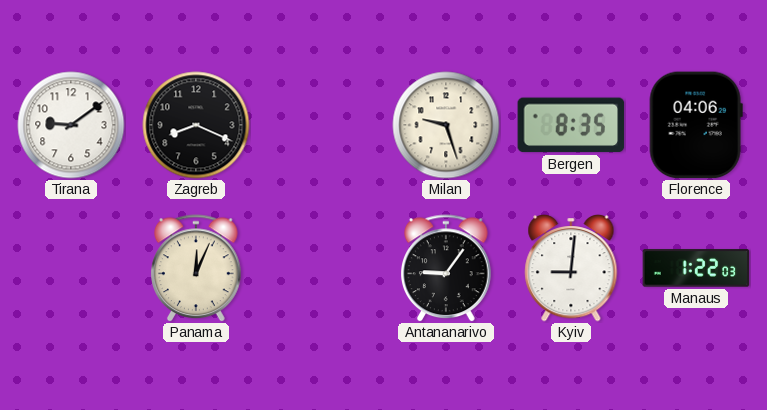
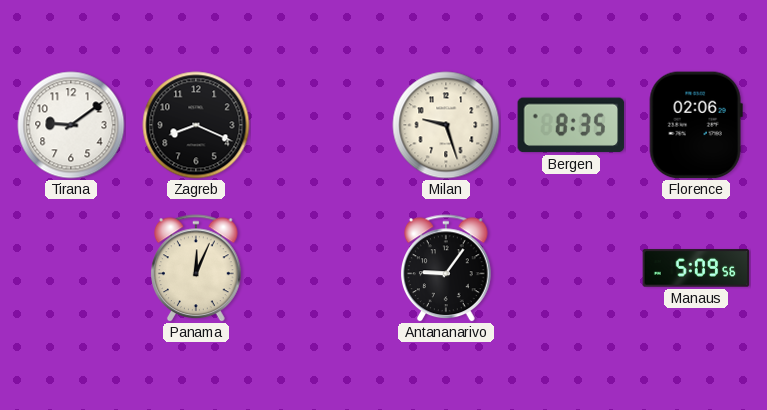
Florence: 04:06 -> 02:06 (696, 125)
Kyiv: 9:01 -> none (571, 269)
Manaus: 1:22 -> 5:09 (696, 268)
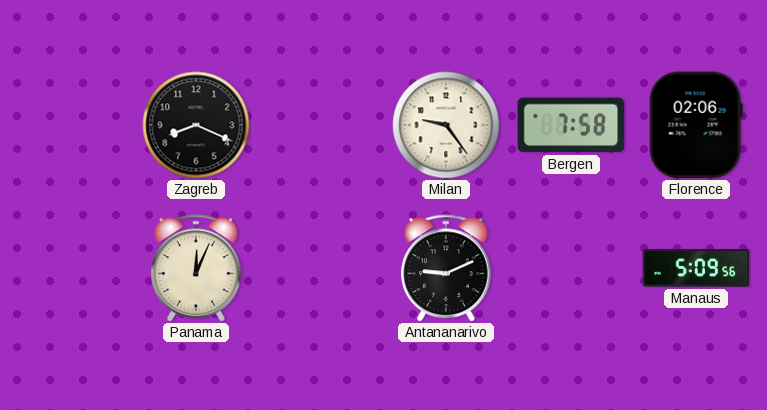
Tirana: 9:09 -> none (71, 125)
Milan: 9:27 -> 9:24 (446, 125)
Bergen: 8:35 -> 7:58 (571, 125)
Antananarivo: 9:06 -> 9:11 (447, 268)
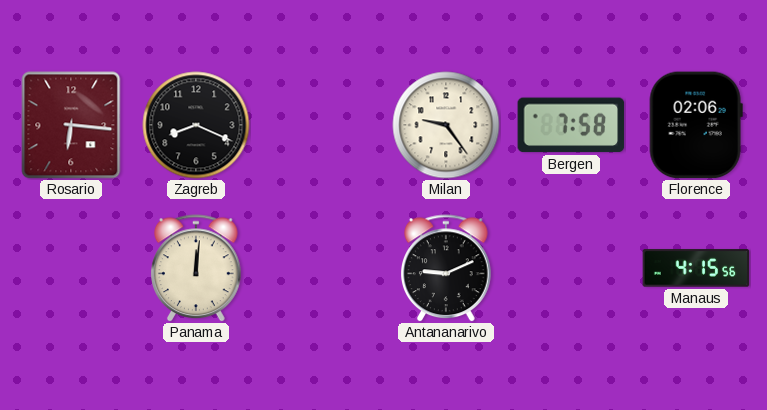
Rosario: none -> 6:16 (71, 125)
Panama: 12:04 -> 12:01 (197, 268)
Manaus: 5:09 -> 4:15 (696, 268)
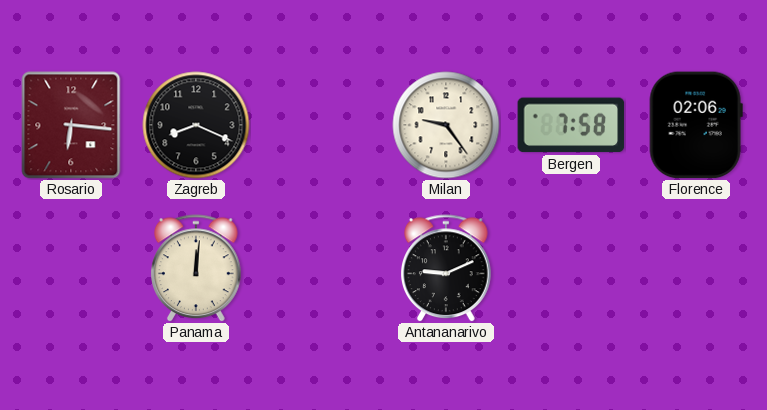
Manaus: 4:15 -> none (696, 268)
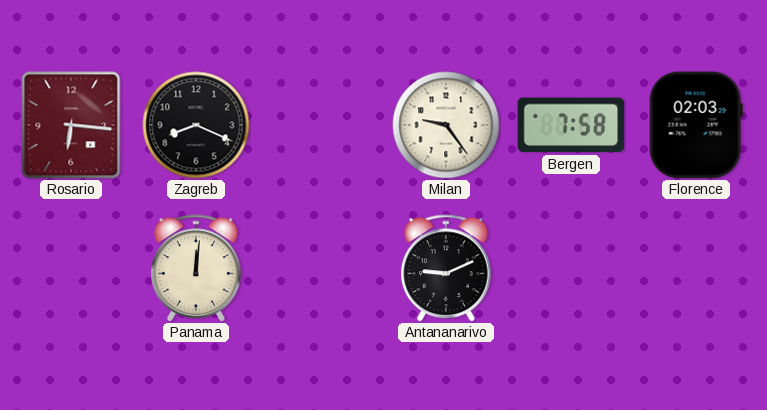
Florence: 02:06 -> 02:03 (696, 125)
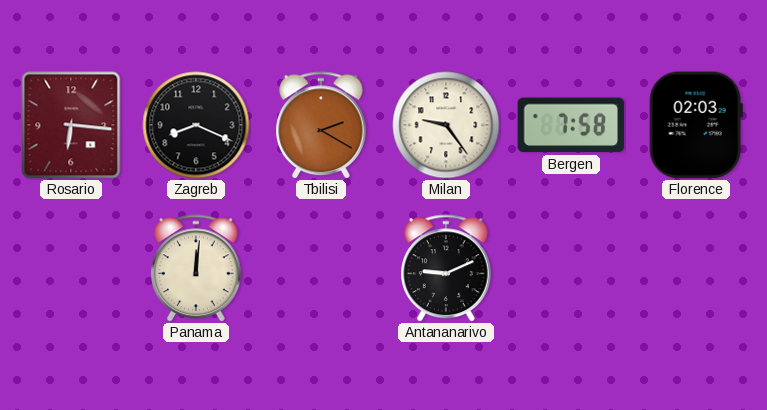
Tbilisi: none -> 2:20 (322, 125)
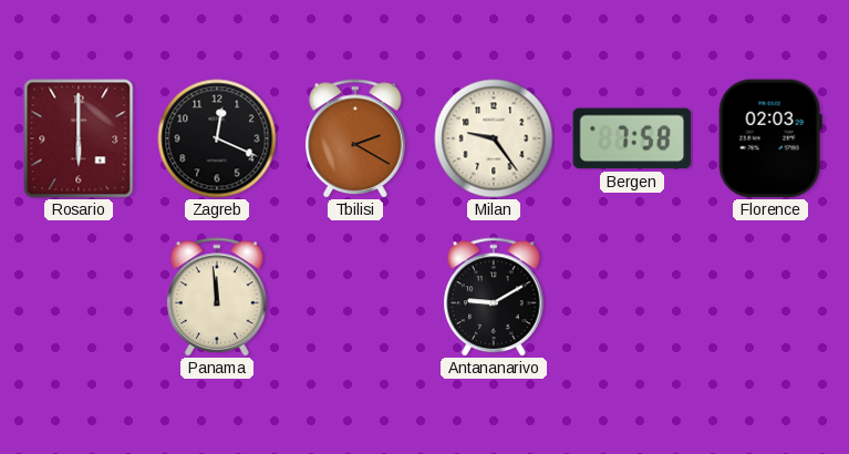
Rosario: 6:16 -> 6:00 (79, 138)
Zagreb: 8:19 -> 12:19 (217, 138)
Panama: 12:01 -> 11:59 (218, 297)
Antananarivo: 9:11 -> 9:10 (495, 297)
